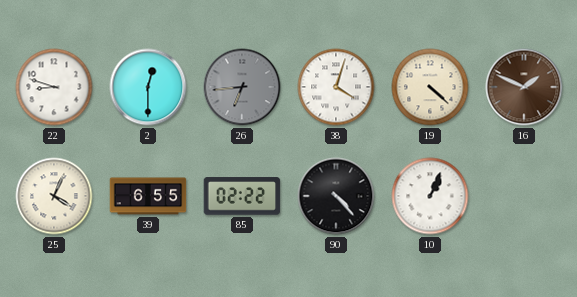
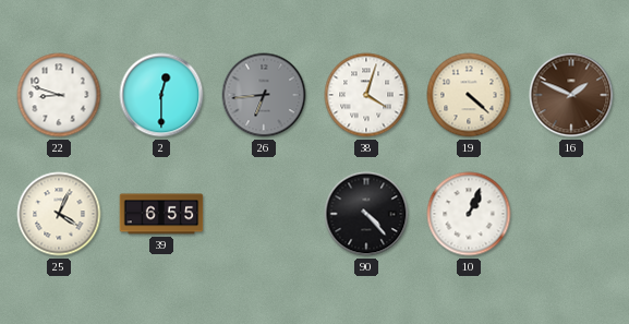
85: 02:22 -> none (242, 196)
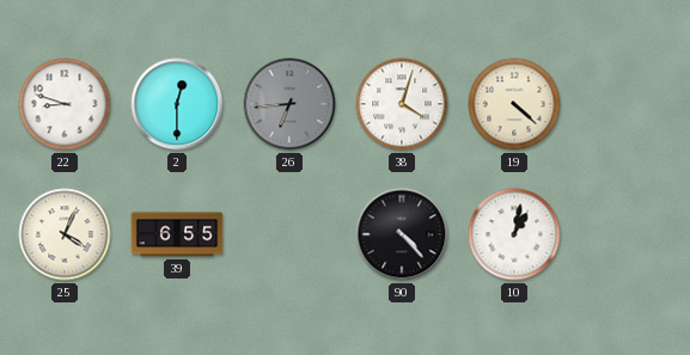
16: 1:49 -> none (571, 95)
10: 1:04 -> 1:02 (514, 234)
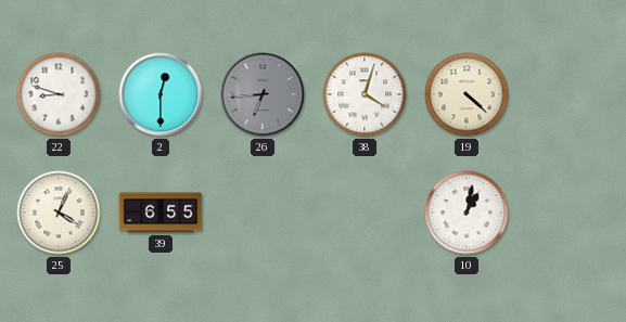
90: 4:23 -> none (402, 234)
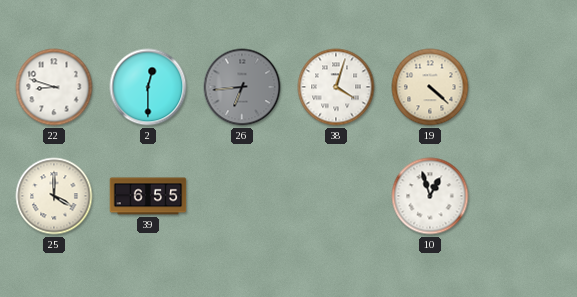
25: 4:04 -> 4:00 (54, 196)
10: 1:02 -> 12:57 (430, 196)
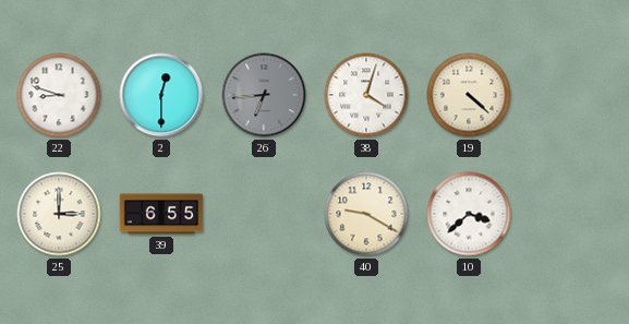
25: 4:00 -> 3:00 (59, 214)
40: none -> 9:20 (366, 214)
10: 12:57 -> 3:38 (469, 214)
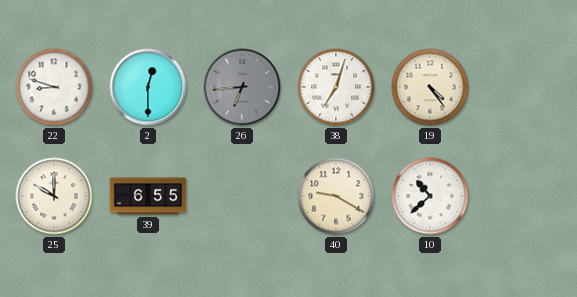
38: 4:03 -> 7:03 (336, 87)
19: 4:22 -> 4:24 (430, 87)
25: 3:00 -> 10:00 (54, 196)
10: 3:38 -> 10:38 (430, 196)
